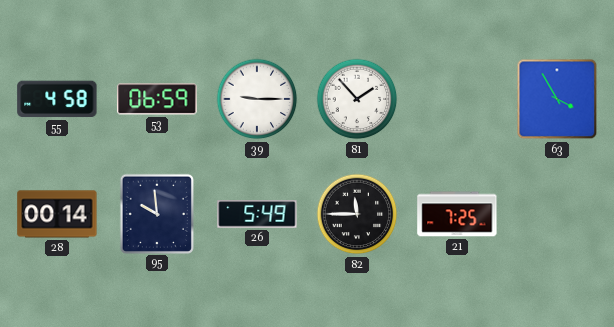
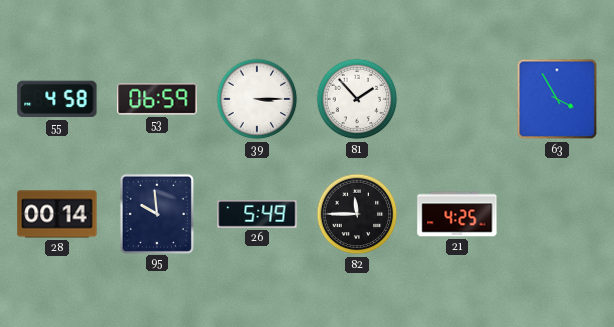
39: 9:15 -> 3:15 (257, 99)
21: 7:25 -> 4:25 (457, 214)
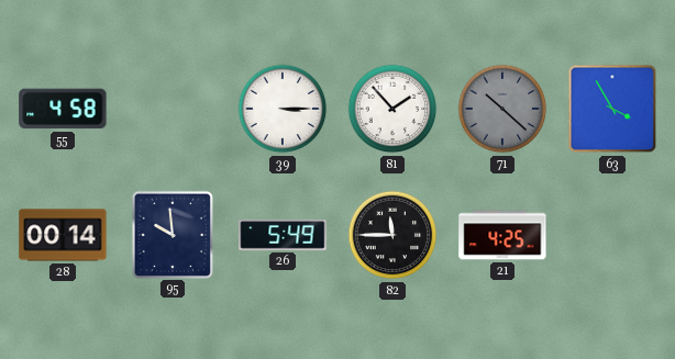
53: 06:59 -> none (157, 99)
71: none -> 10:22 (502, 109)
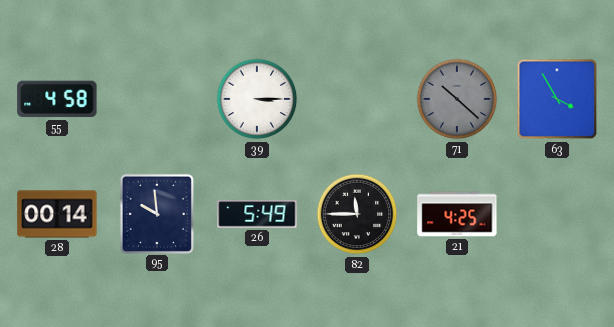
81: 1:53 -> none (392, 109)
